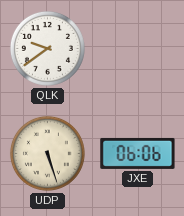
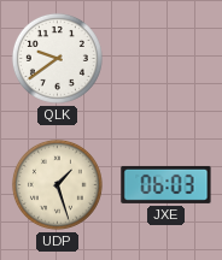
UDP: 5:27 -> 1:27 (57, 184)
JXE: 06:06 -> 06:03 (166, 184)
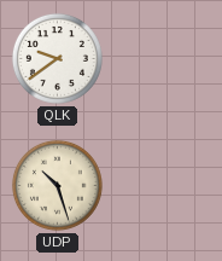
UDP: 1:27 -> 10:27 (57, 185)
JXE: 06:03 -> none (166, 184)
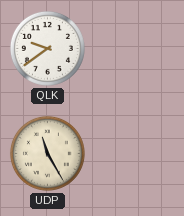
UDP: 10:27 -> 11:25 (47, 153)
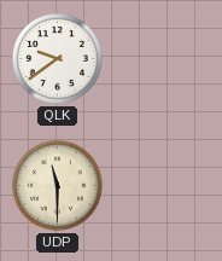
UDP: 11:25 -> 11:30 (57, 185)
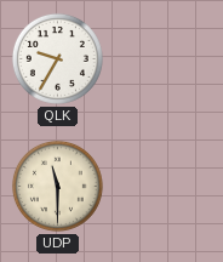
QLK: 9:39 -> 9:35 (57, 58)
